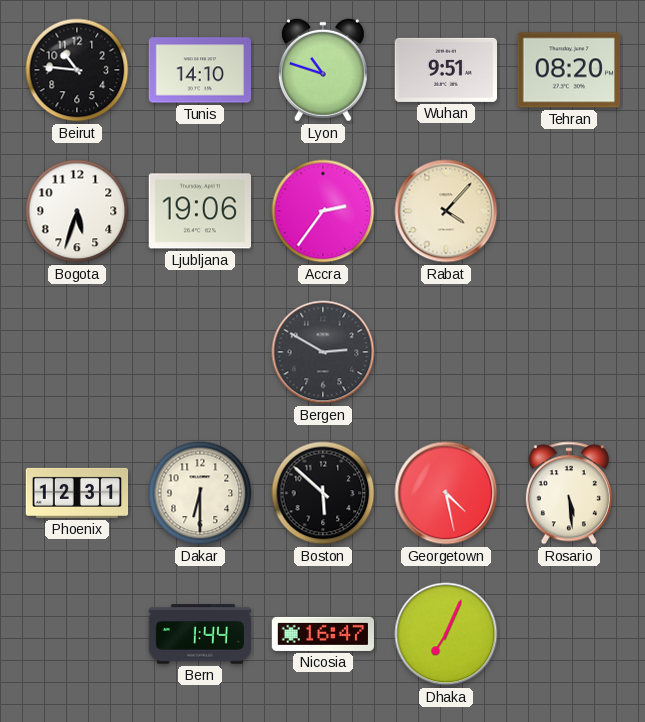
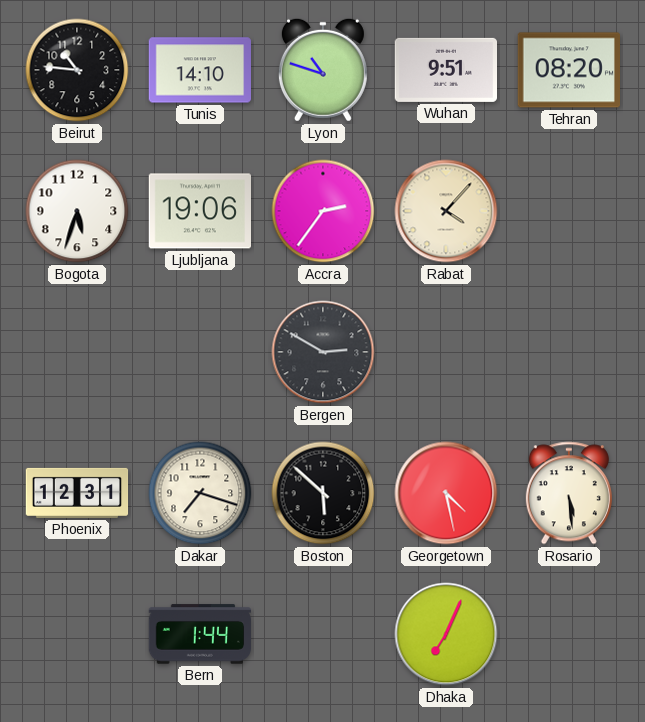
Dakar: 6:30 -> 7:18 (200, 493)
Nicosia: 16:47 -> none (323, 634)
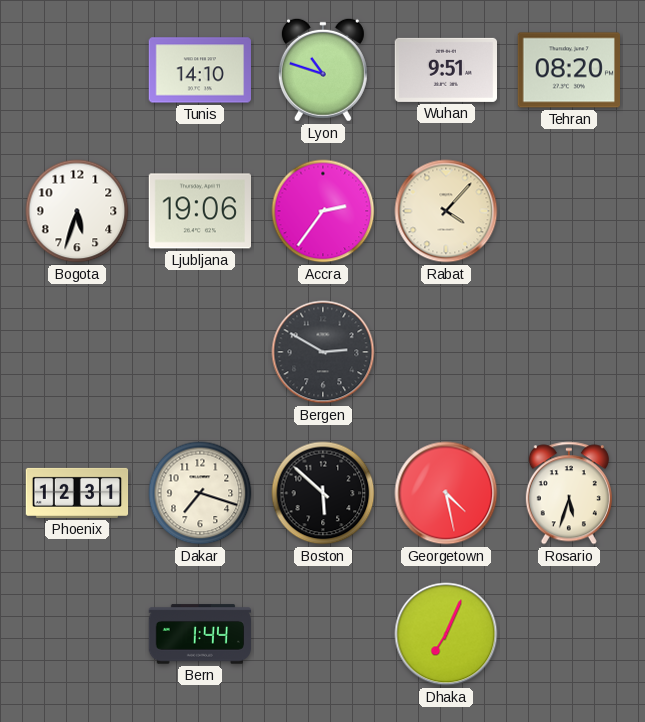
Beirut: 10:46 -> none (77, 70)
Rosario: 5:29 -> 5:33 (569, 493)
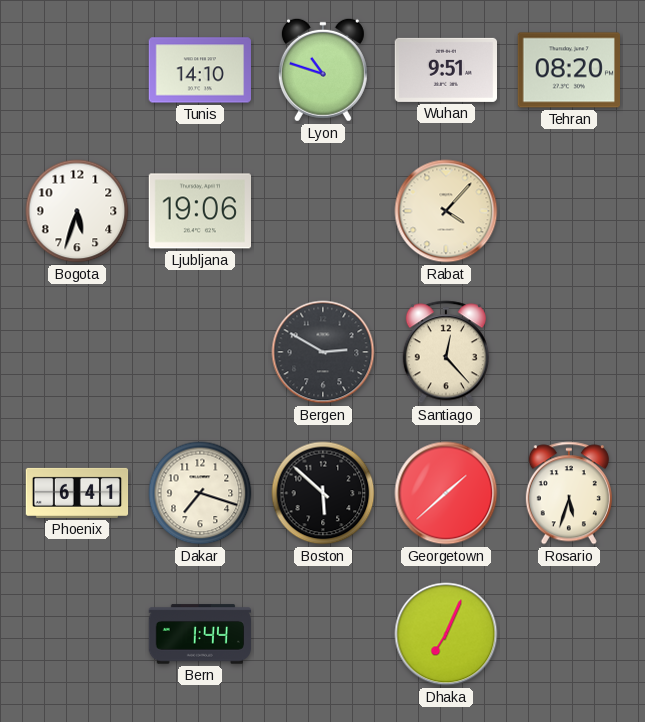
Accra: 2:36 -> none (323, 211)
Santiago: none -> 12:23 (446, 352)
Phoenix: 12:31 -> 6:41 (77, 493)
Georgetown: 4:28 -> 1:38 (446, 493)
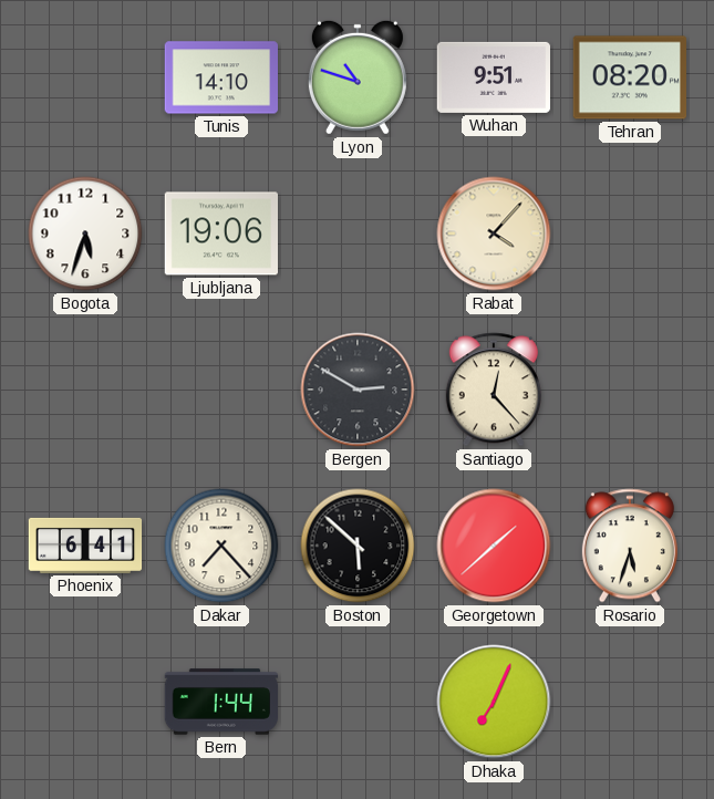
Dakar: 7:18 -> 7:23 (221, 546)
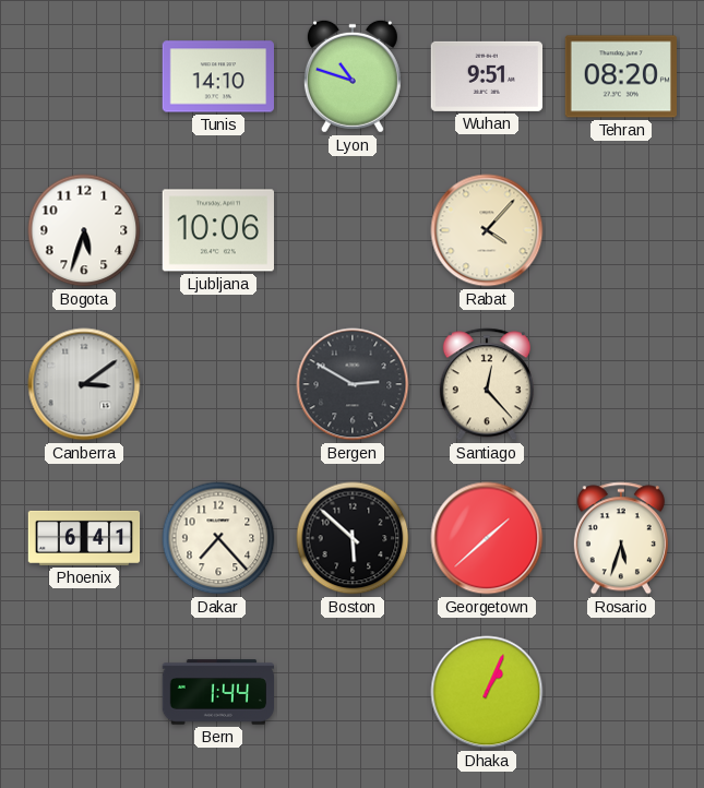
Ljubljana: 19:06 -> 10:06 (217, 230)
Canberra: none -> 3:09 (84, 384)
Dhaka: 7:04 -> 1:04 (487, 692)
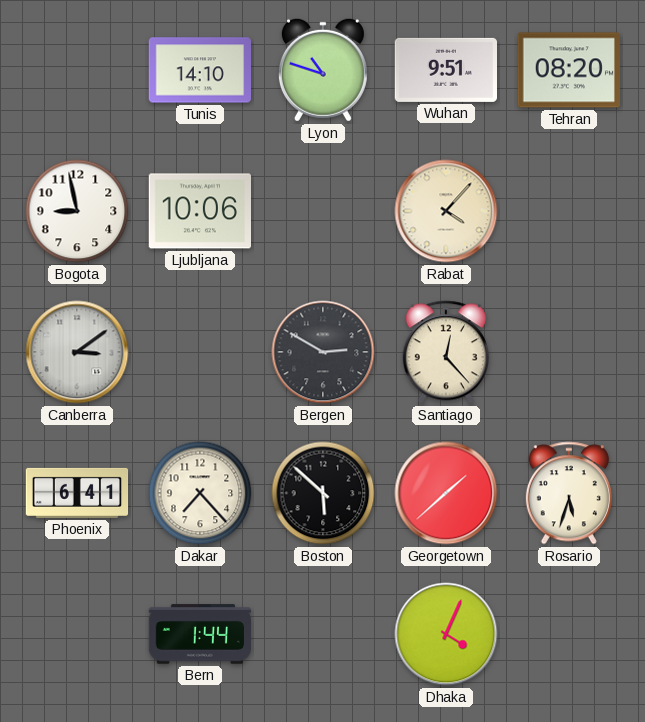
Bogota: 5:33 -> 8:58 (77, 211)
Dhaka: 1:04 -> 4:04 (446, 634)
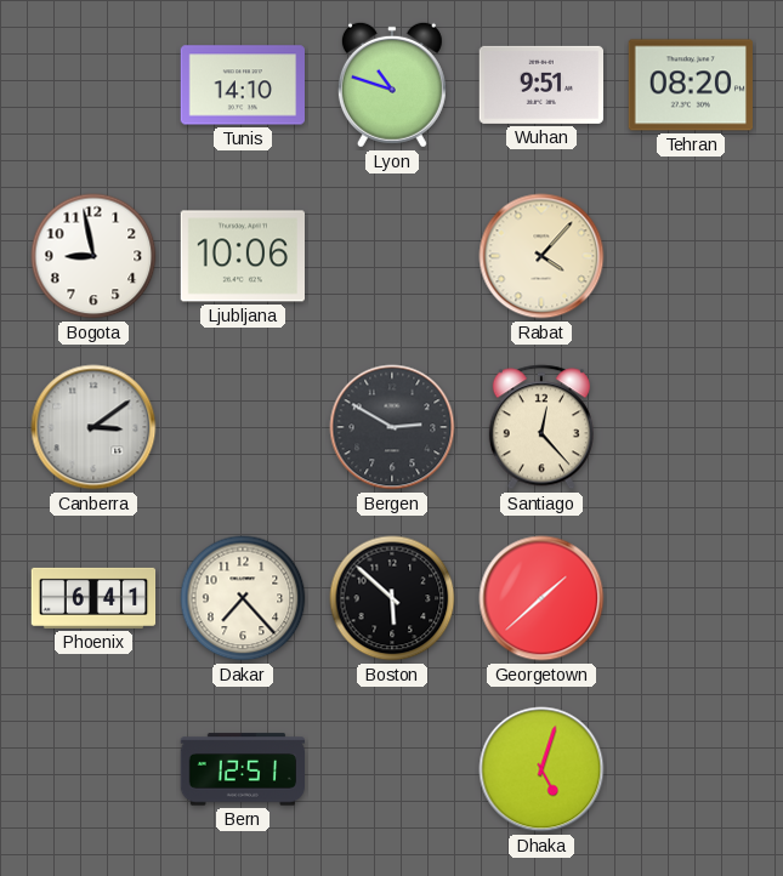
Rosario: 5:33 -> none (569, 493)
Bern: 1:44 -> 12:51 (242, 769)
Dhaka: 4:04 -> 5:03 (541, 769)
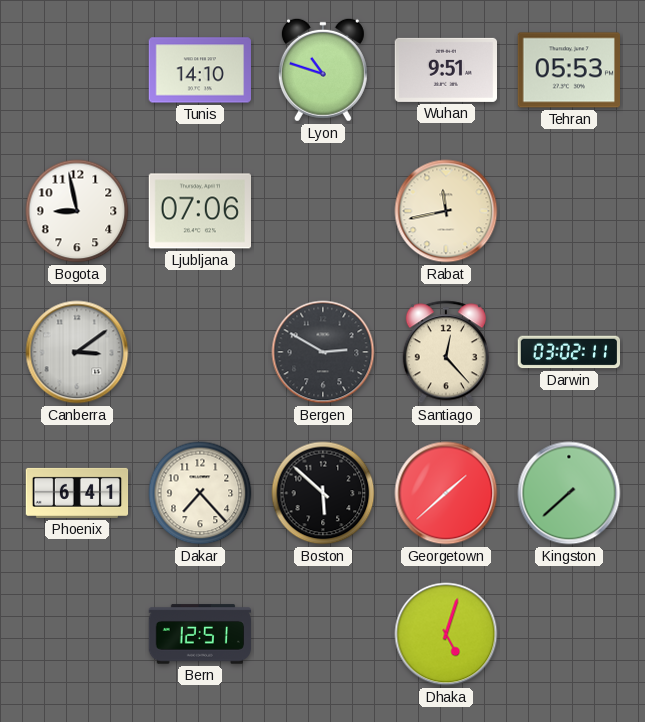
Tehran: 08:20 -> 05:53 (568, 70)
Ljubljana: 10:06 -> 07:06 (199, 211)
Rabat: 4:07 -> 11:43 (446, 211)
Darwin: none -> 03:02 (568, 352)
Kingston: none -> 7:38 (569, 493)
